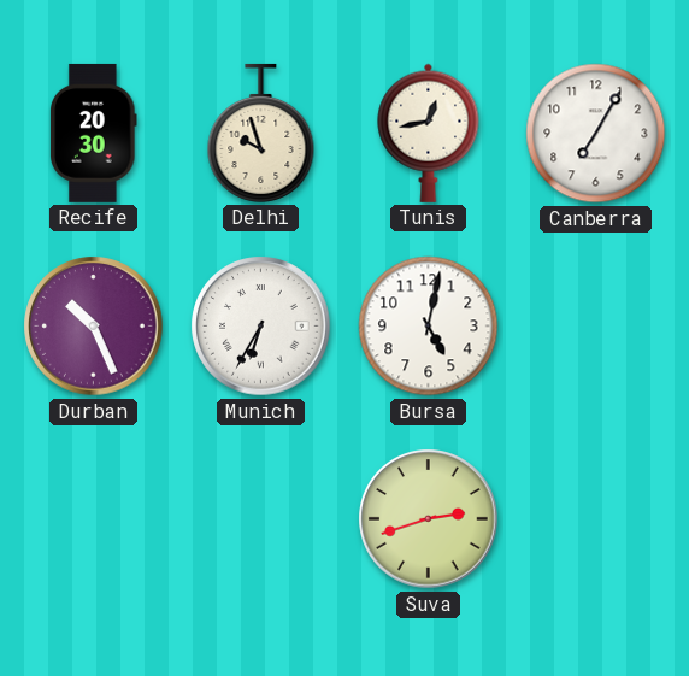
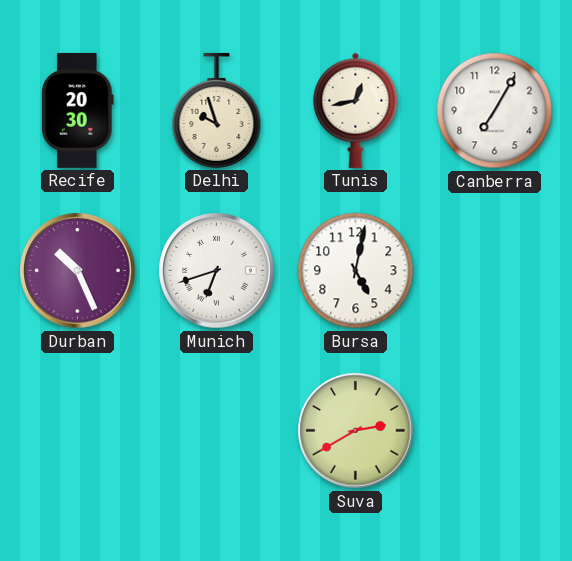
Munich: 6:35 -> 6:42 (217, 271)
Suva: 2:42 -> 2:40 (356, 431)
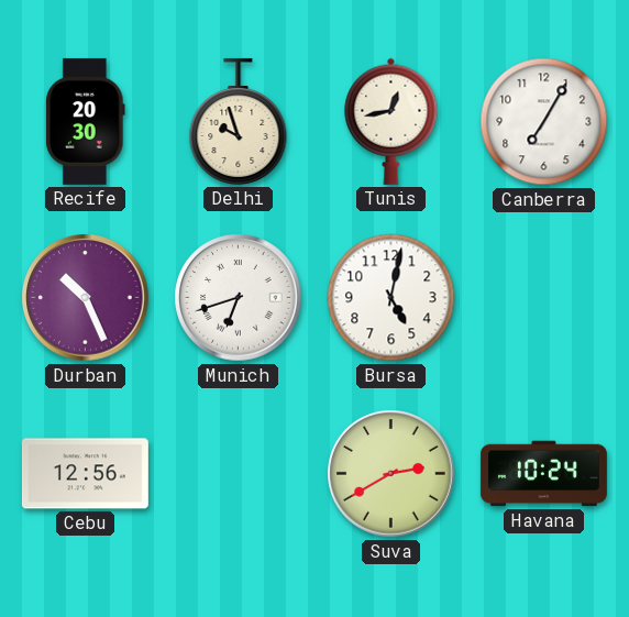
Cebu: none -> 12:56 (85, 474)
Havana: none -> 10:24 (543, 474)
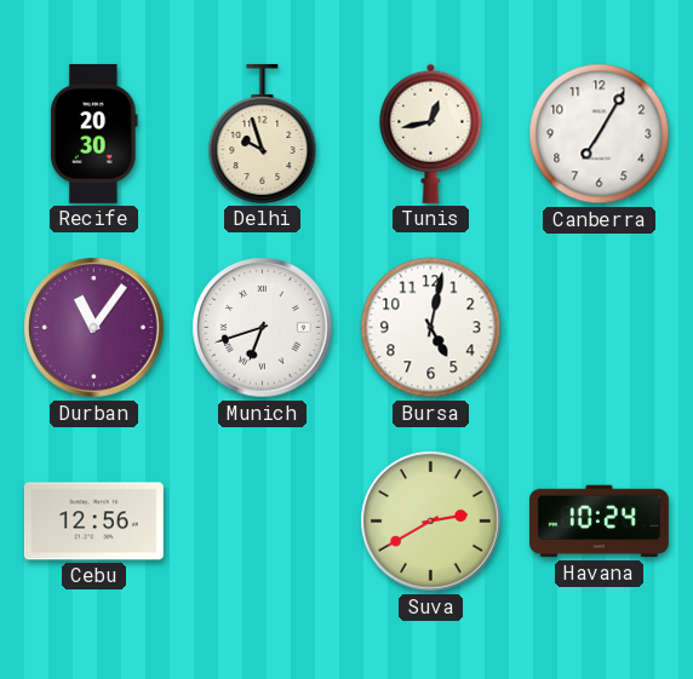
Durban: 10:26 -> 11:06 (94, 328)
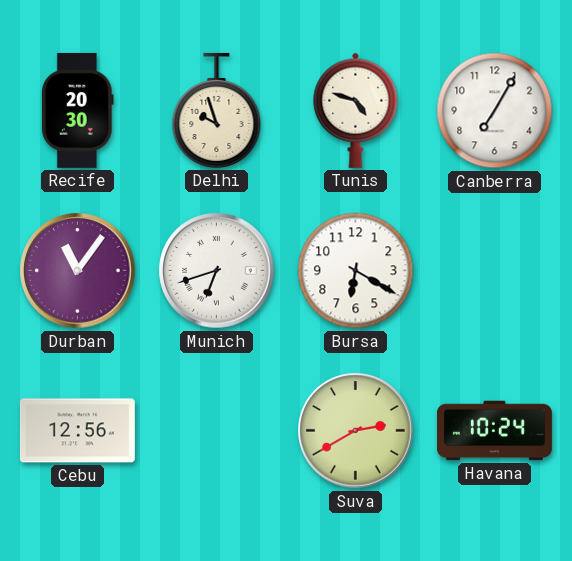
Tunis: 12:43 -> 4:48 (356, 110)
Bursa: 5:02 -> 6:20 (356, 271)
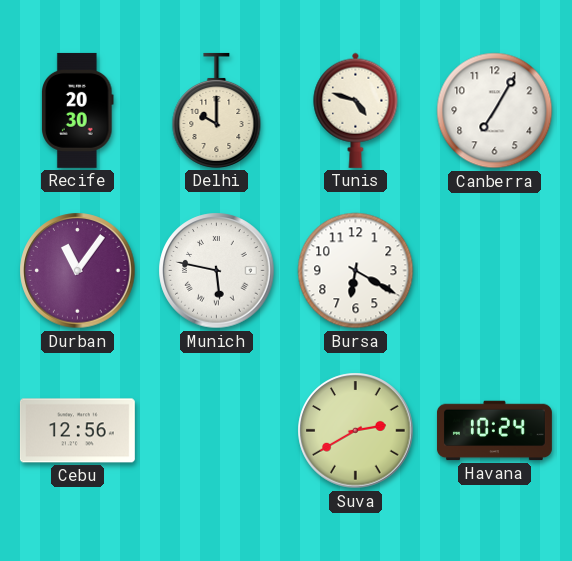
Delhi: 9:57 -> 10:00 (217, 110)
Munich: 6:42 -> 5:47 (217, 271)
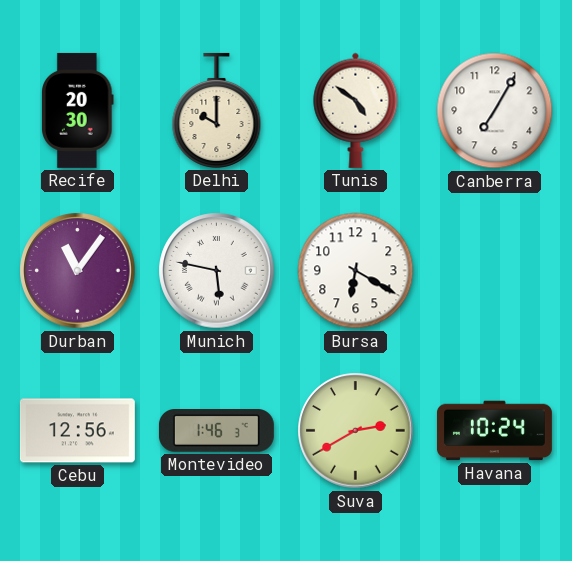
Tunis: 4:48 -> 4:51 (356, 110)
Montevideo: none -> 1:46 (216, 431)
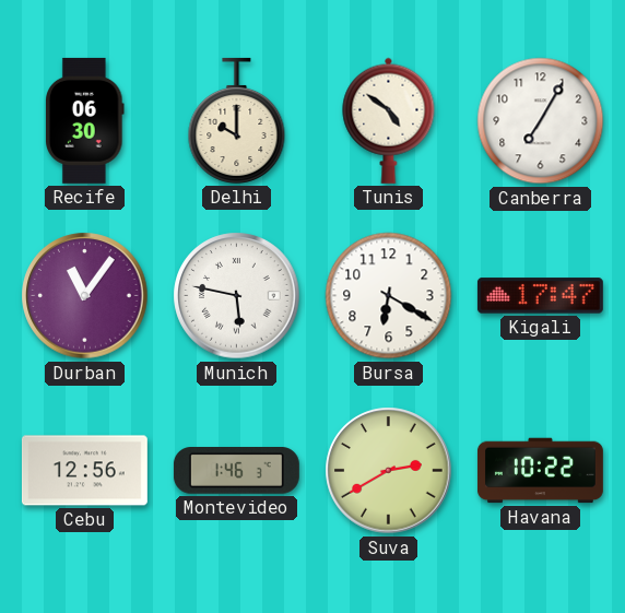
Recife: 20:30 -> 06:30 (85, 120)
Kigali: none -> 17:47 (540, 296)
Havana: 10:24 -> 10:22 (540, 471)
